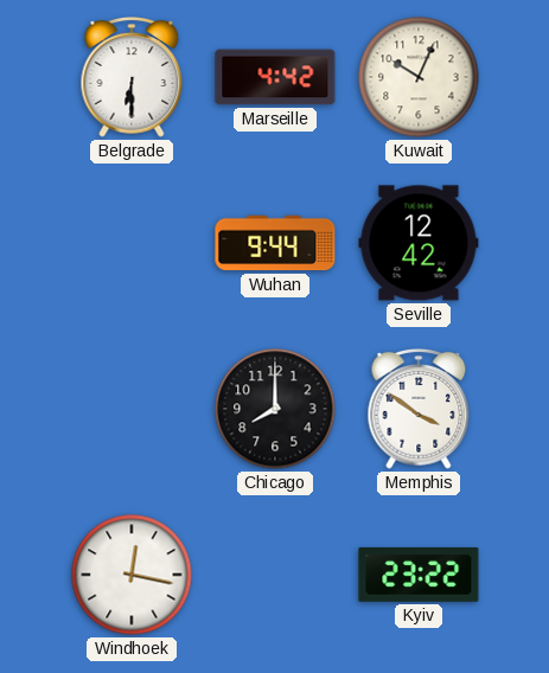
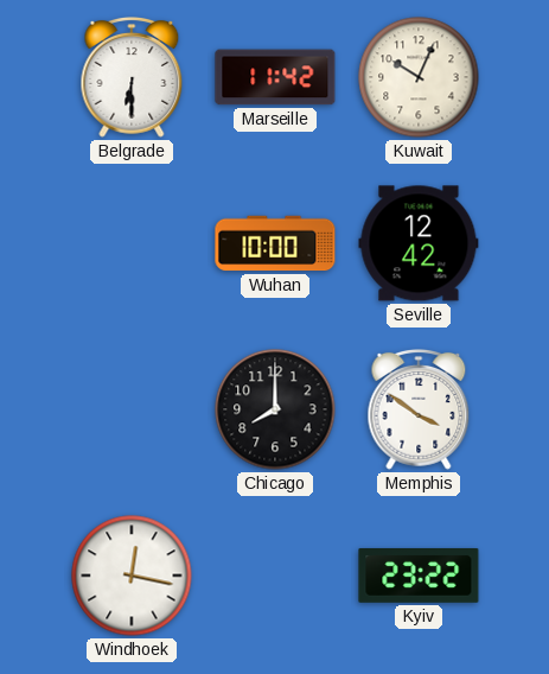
Marseille: 4:42 -> 11:42 (275, 77)
Wuhan: 9:44 -> 10:00 (275, 243)
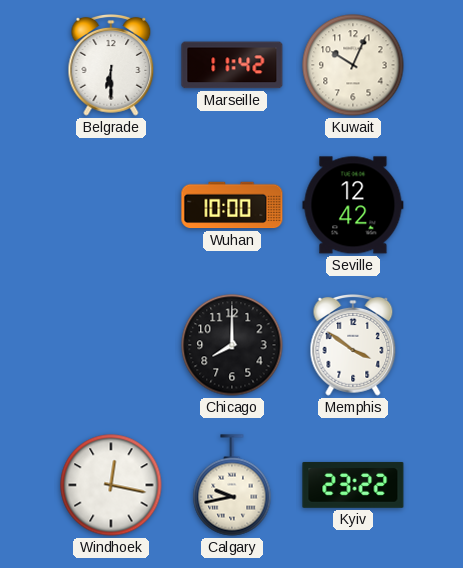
Calgary: none -> 9:43 (232, 485)
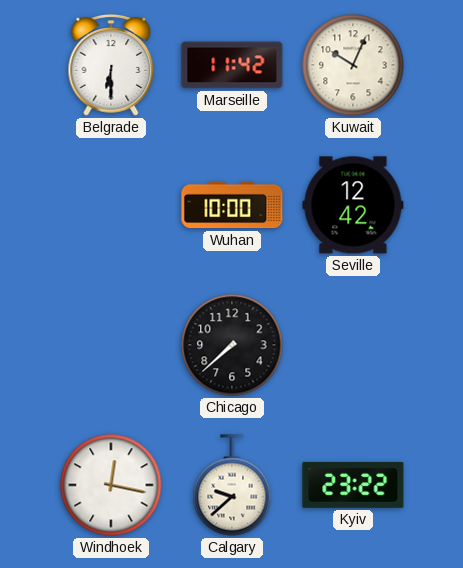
Chicago: 8:00 -> 7:38 (232, 345)
Memphis: 3:51 -> none (353, 346)
Calgary: 9:43 -> 9:38 (232, 485)
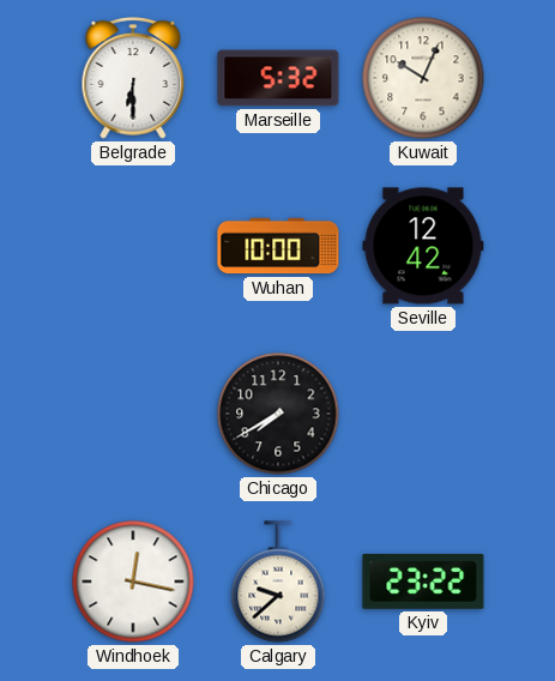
Marseille: 11:42 -> 5:32 (278, 78)
Chicago: 7:38 -> 7:40 (278, 414)
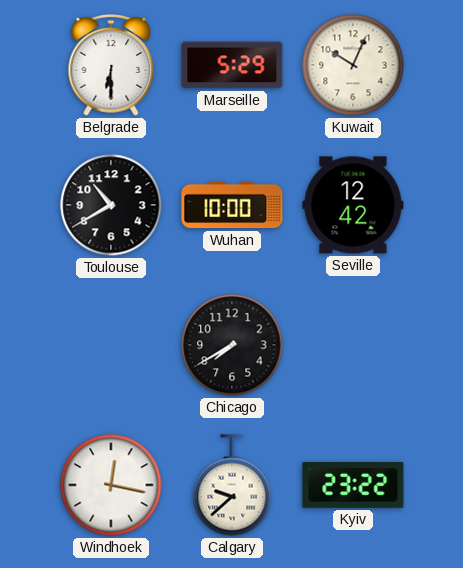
Marseille: 5:32 -> 5:29 (232, 65)
Toulouse: none -> 10:40 (111, 205)
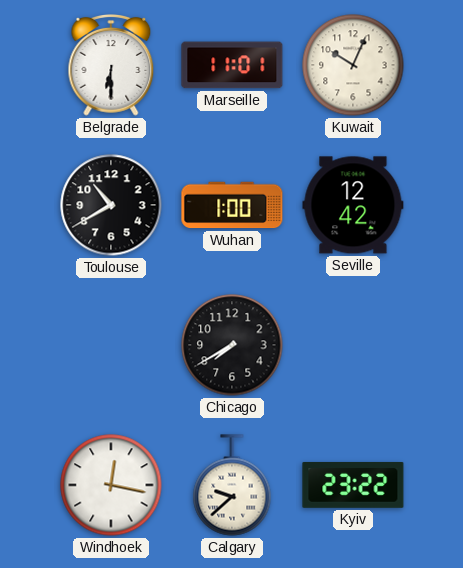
Marseille: 5:29 -> 11:01 (232, 65)
Wuhan: 10:00 -> 1:00 (232, 205)
